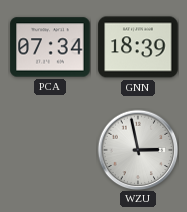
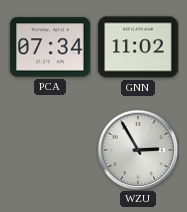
GNN: 18:39 -> 11:02 (138, 47)
WZU: 2:58 -> 2:55 (138, 150)
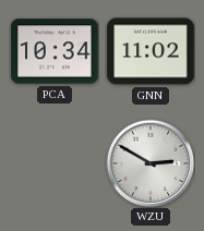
PCA: 07:34 -> 10:34 (55, 51)
WZU: 2:55 -> 2:50 (151, 163)
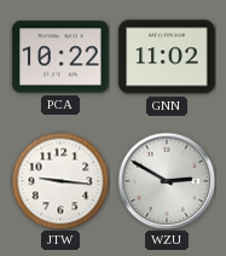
PCA: 10:34 -> 10:22 (60, 57)
JTW: none -> 9:16 (60, 181)
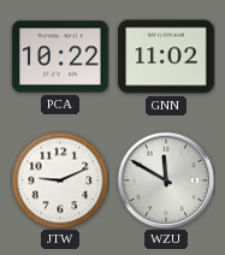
JTW: 9:16 -> 9:11 (60, 180)
WZU: 2:50 -> 11:50 (166, 180)
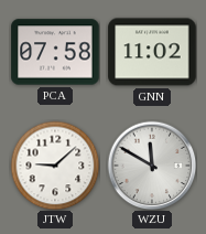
PCA: 10:22 -> 07:58 (55, 52)
JTW: 9:11 -> 9:08 (55, 166)
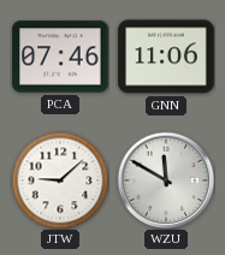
PCA: 07:58 -> 07:46 (60, 57)
GNN: 11:02 -> 11:06 (166, 57)
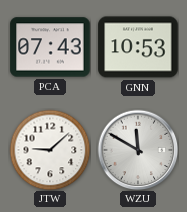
PCA: 07:46 -> 07:43 (50, 47)
GNN: 11:06 -> 10:53 (138, 47)
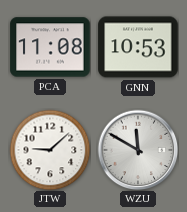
PCA: 07:43 -> 11:08 (50, 47)
